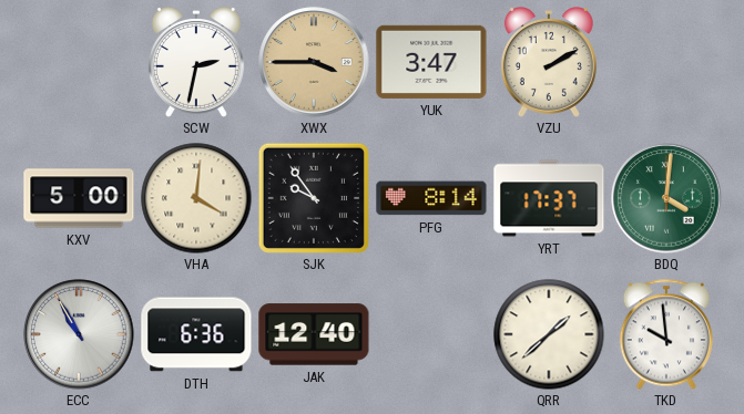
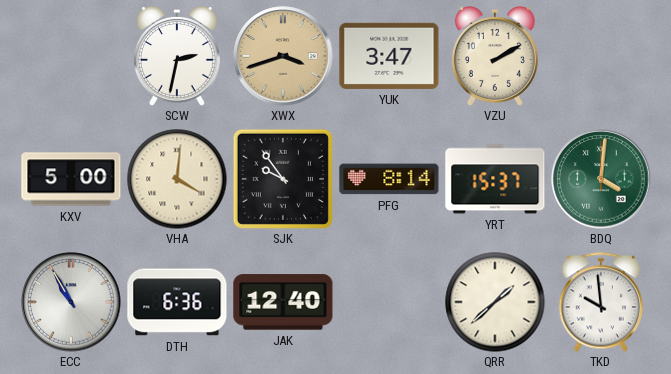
XWX: 3:45 -> 3:42 (283, 56)
YRT: 17:37 -> 15:37 (495, 179)
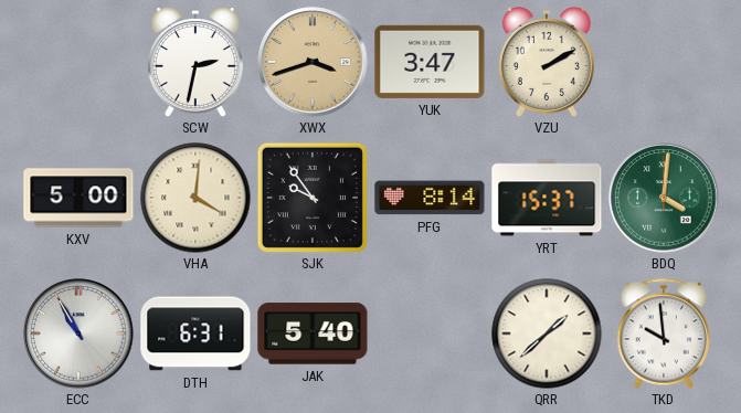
DTH: 6:36 -> 6:31 (195, 333)
JAK: 12:40 -> 5:40 (313, 333)
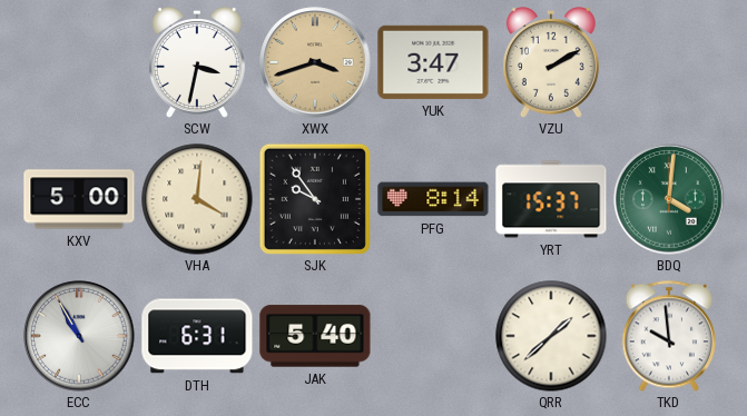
SCW: 2:32 -> 3:32 (197, 63)
